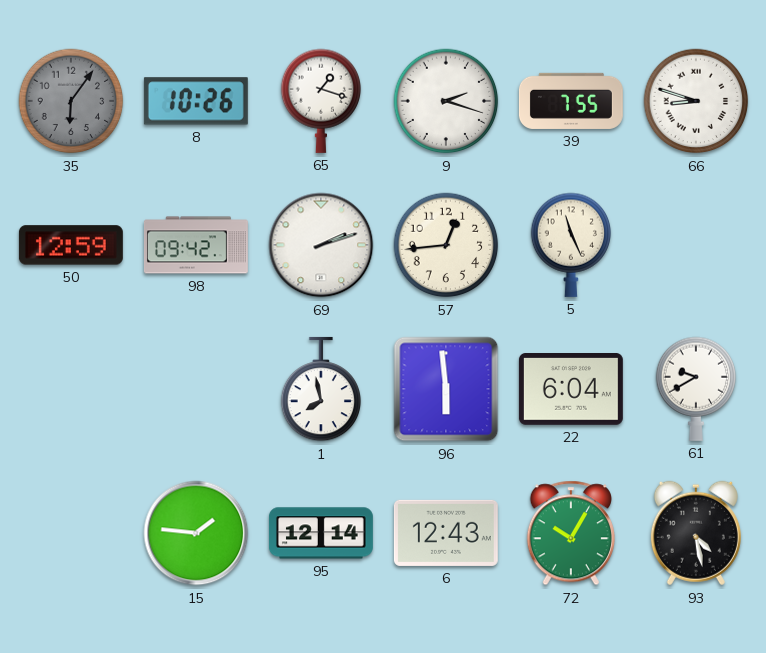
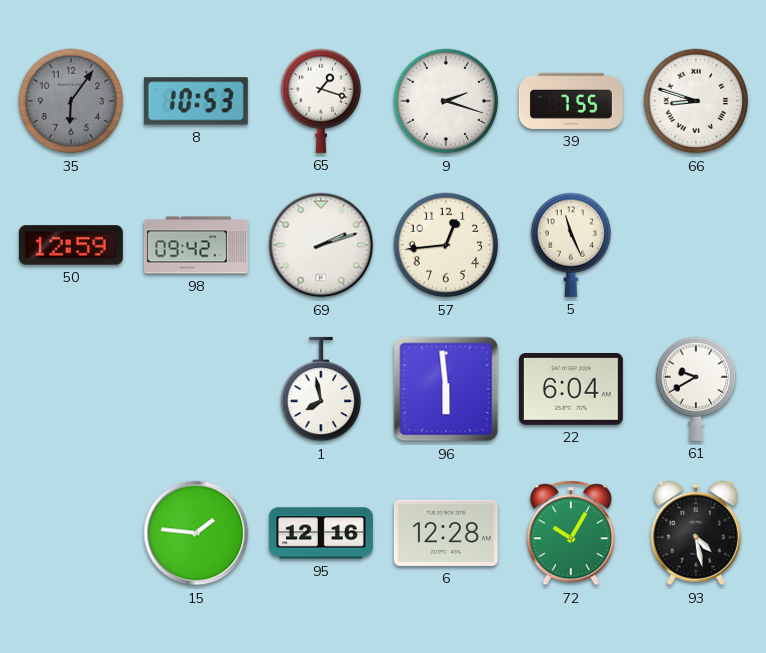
8: 10:26 -> 10:53 (196, 101)
95: 12:14 -> 12:16 (321, 533)
6: 12:43 -> 12:28 (446, 533)
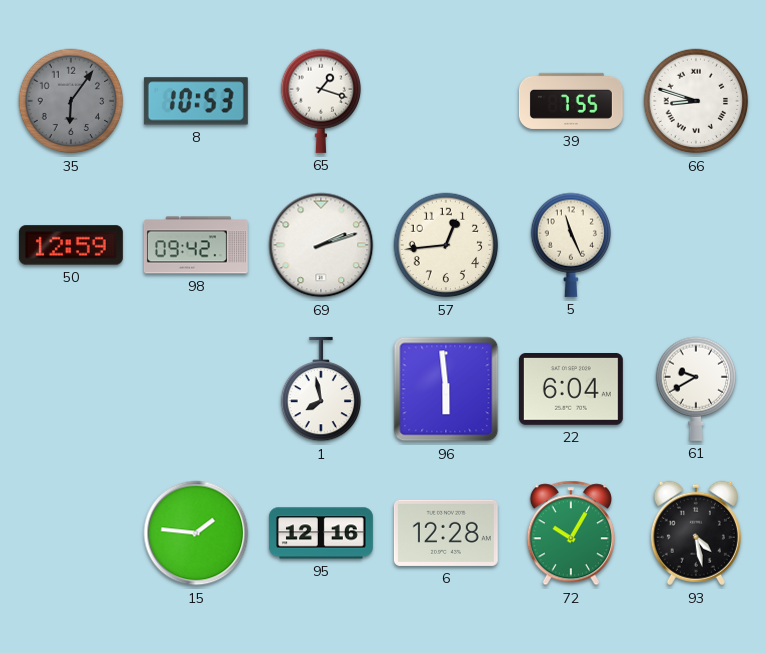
9: 2:18 -> none (446, 101)
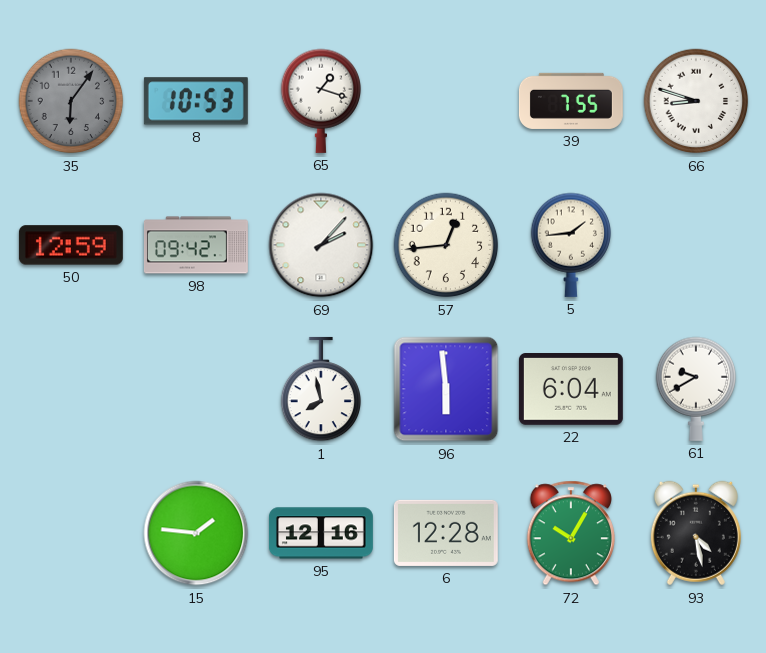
69: 2:12 -> 2:07 (321, 245)
5: 11:26 -> 1:44 (571, 245)
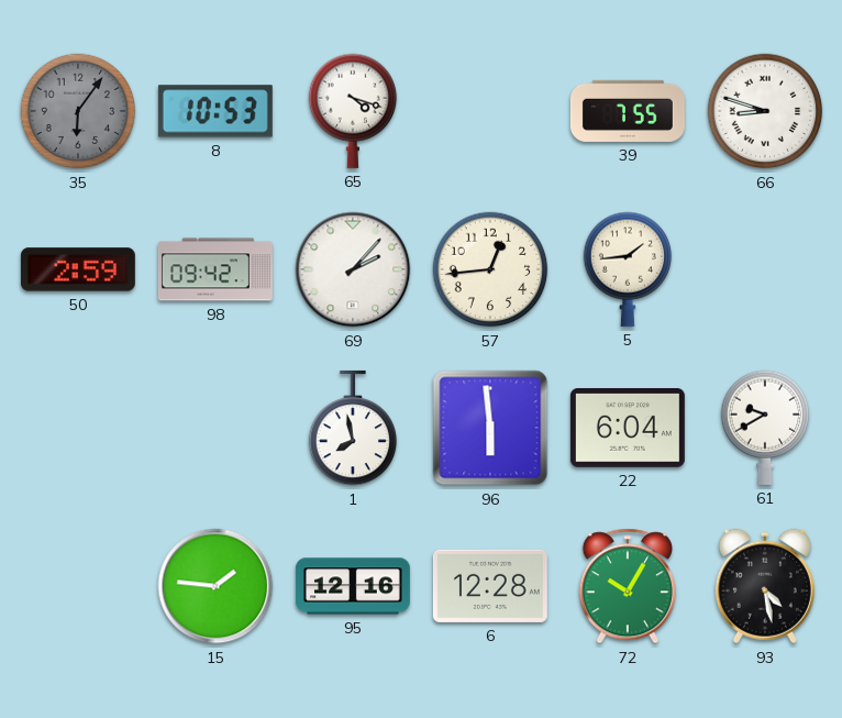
65: 1:18 -> 4:18 (353, 111)
50: 12:59 -> 2:59 (78, 269)
